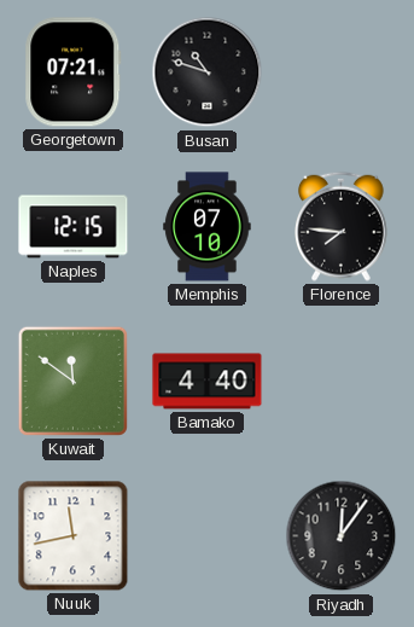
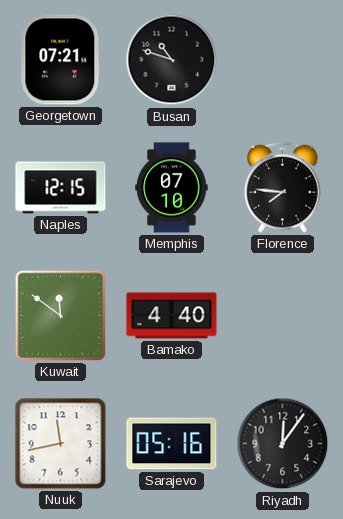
Sarajevo: none -> 05:16 (172, 444)
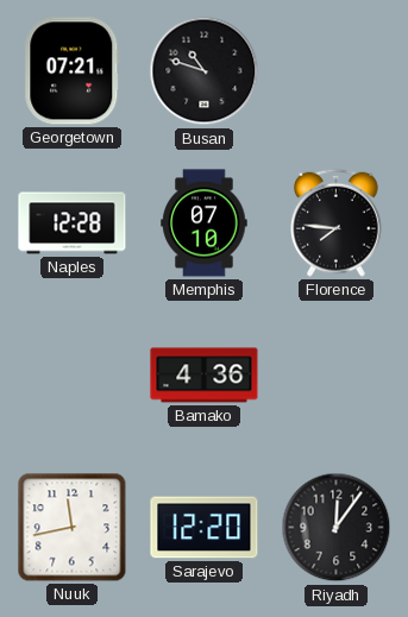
Naples: 12:15 -> 12:28 (73, 223)
Kuwait: 11:51 -> none (60, 315)
Bamako: 4:40 -> 4:36 (205, 376)
Sarajevo: 05:16 -> 12:20 (205, 528)
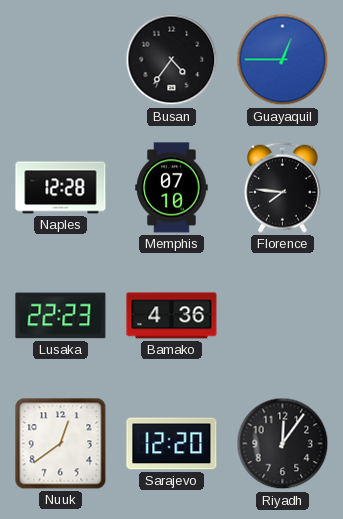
Georgetown: 07:21 -> none (73, 71)
Busan: 10:48 -> 4:36 (172, 60)
Guayaquil: none -> 12:45 (283, 60)
Lusaka: none -> 22:23 (61, 316)
Nuuk: 11:43 -> 12:39 (61, 444)
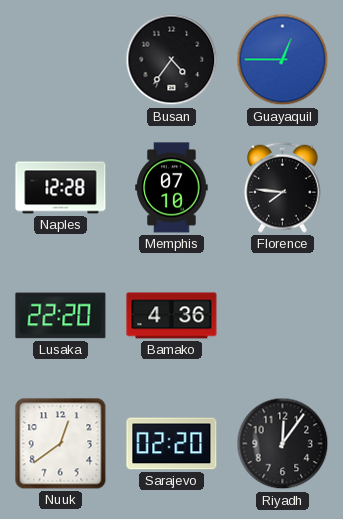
Lusaka: 22:23 -> 22:20 (61, 316)
Sarajevo: 12:20 -> 02:20 (172, 444)
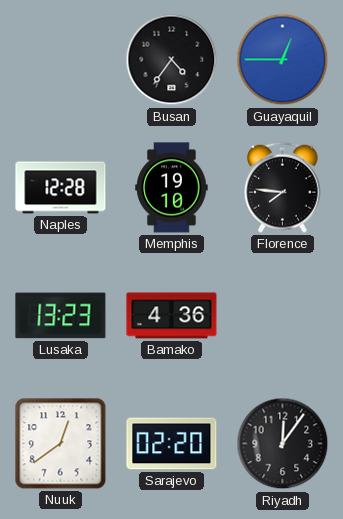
Memphis: 07:10 -> 19:10 (172, 188)
Lusaka: 22:20 -> 13:23 (61, 316)
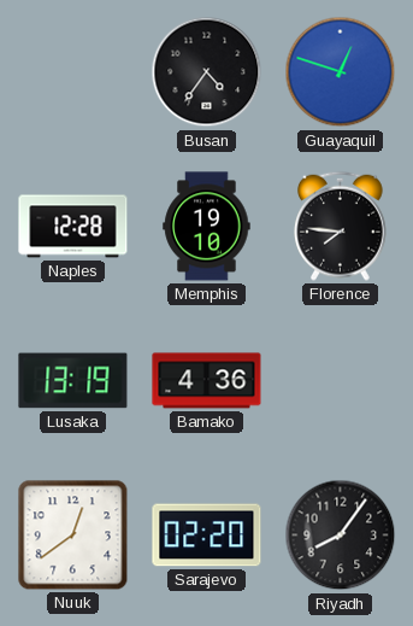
Guayaquil: 12:45 -> 12:48 (341, 72)
Lusaka: 13:23 -> 13:19 (73, 381)
Riyadh: 12:06 -> 8:06 (341, 536)
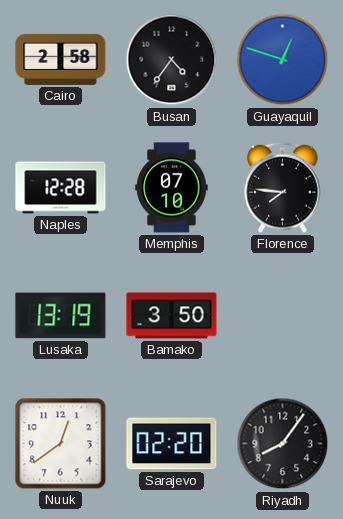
Cairo: none -> 2:58 (61, 59)
Memphis: 19:10 -> 07:10 (172, 188)
Bamako: 4:36 -> 3:50 (172, 316)
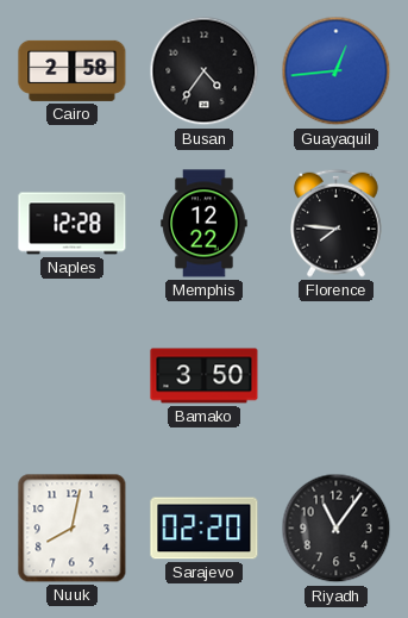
Guayaquil: 12:48 -> 12:44 (337, 71)
Memphis: 07:10 -> 12:22 (205, 224)
Lusaka: 13:19 -> none (61, 316)
Nuuk: 12:39 -> 8:02 (73, 529)
Riyadh: 8:06 -> 11:06 (337, 529)
